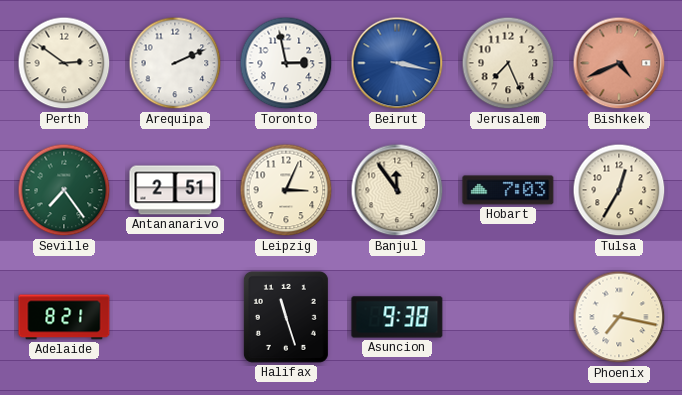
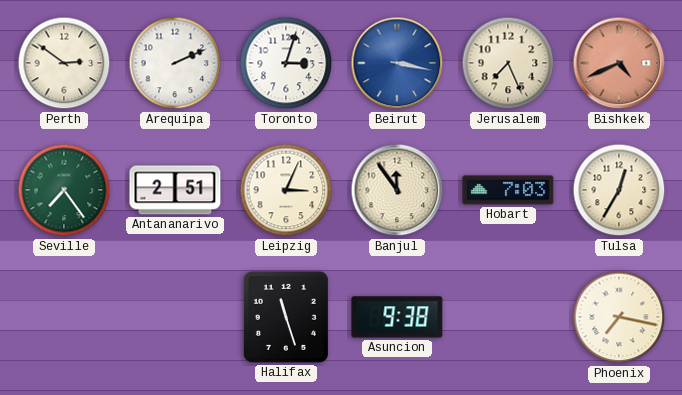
Toronto: 2:58 -> 3:03 (286, 63)
Adelaide: 8:21 -> none (64, 317)
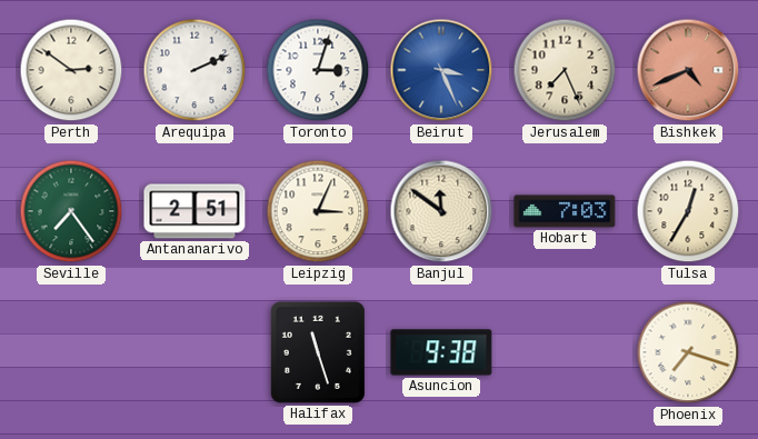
Beirut: 3:17 -> 3:26 (441, 70)
Banjul: 11:54 -> 11:51 (441, 211)
Phoenix: 7:17 -> 7:18 (688, 352)
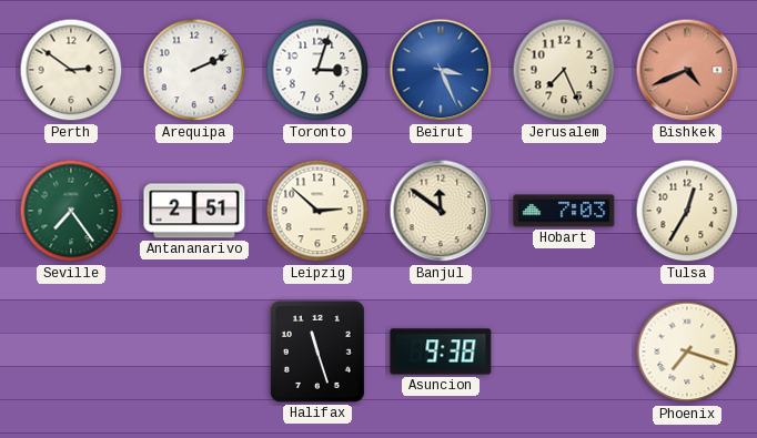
Leipzig: 3:04 -> 2:52 (317, 211)
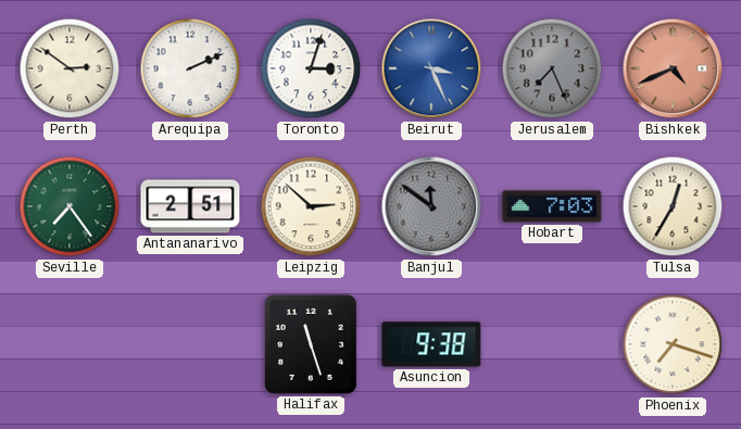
Jerusalem dial: cream -> grey (552, 68)
Banjul dial: cream -> grey (431, 206)
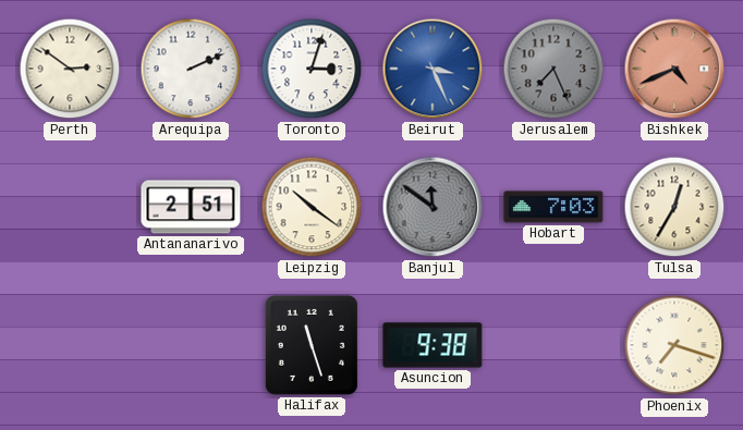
Seville: 7:24 -> none (70, 206)
Leipzig: 2:52 -> 10:21 (312, 207)
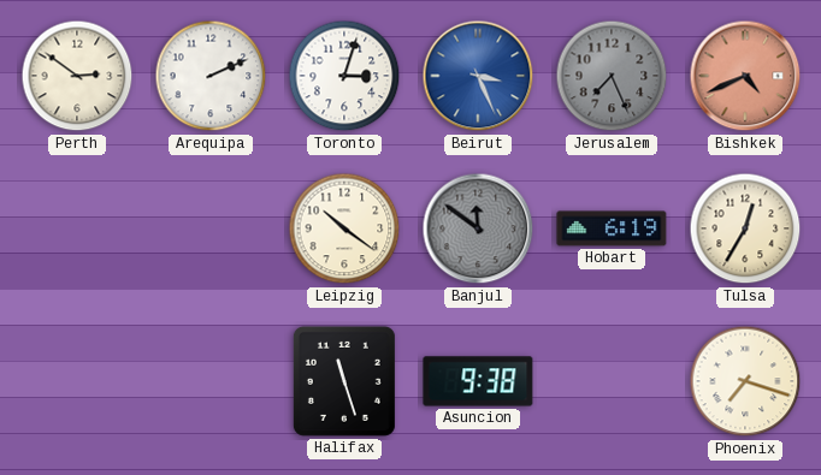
Antananarivo: 2:51 -> none (191, 207)
Hobart: 7:03 -> 6:19 (612, 228)
